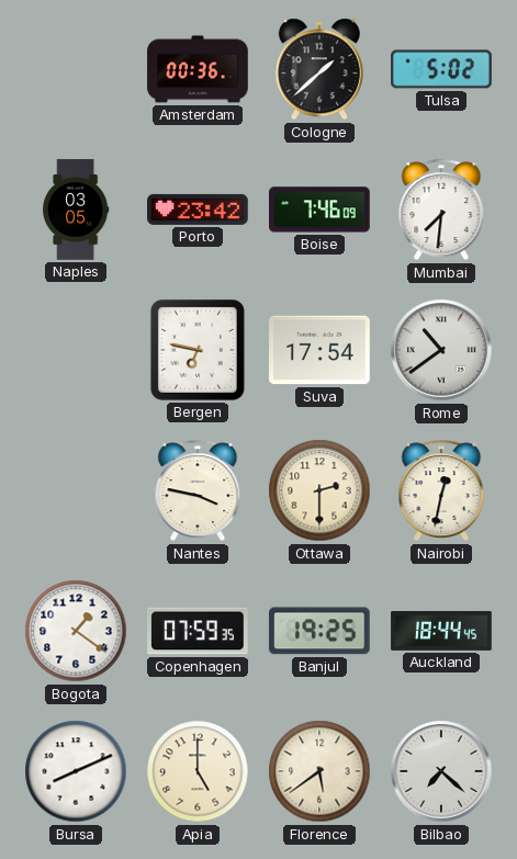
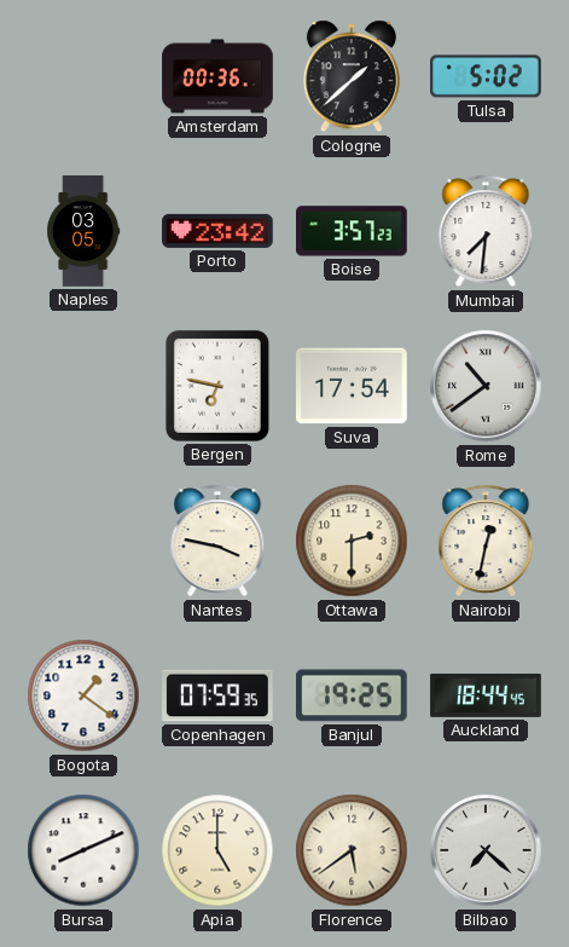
Boise: 7:46 -> 3:57 (353, 231)
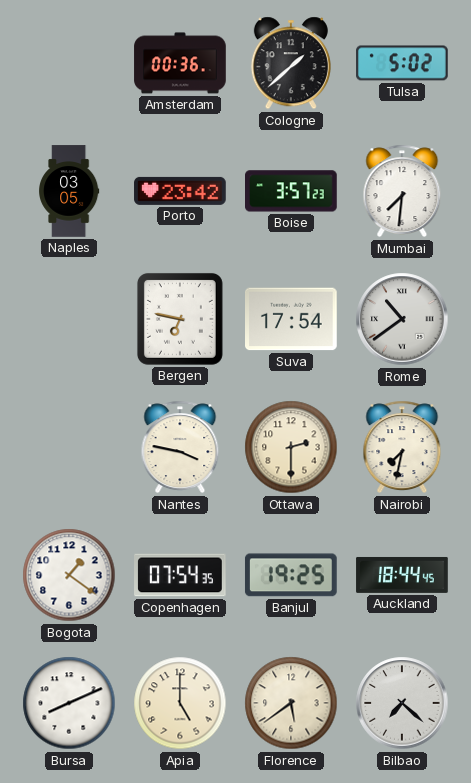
Nairobi: 12:32 -> 7:32 (402, 447)
Copenhagen: 07:59 -> 07:54 (180, 575)
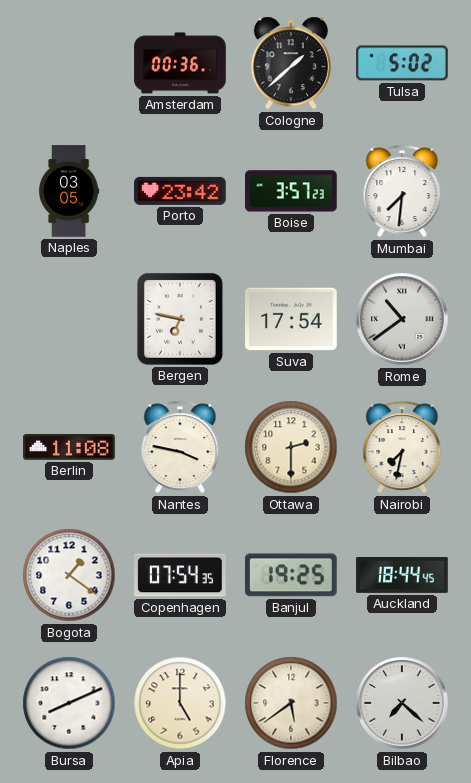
Berlin: none -> 11:08 (69, 447)
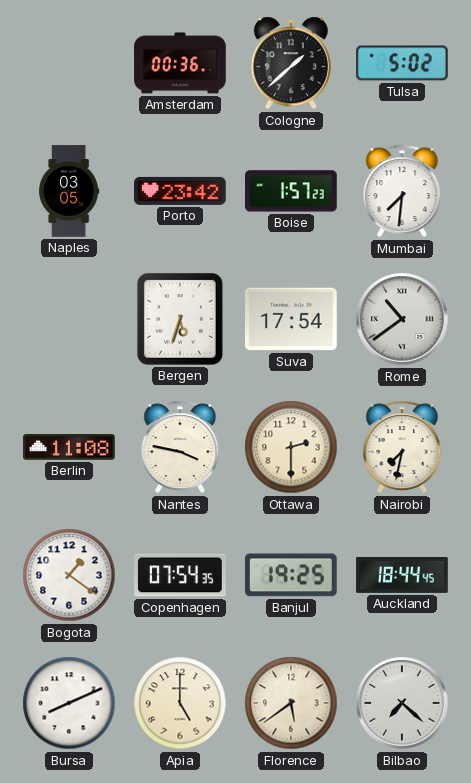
Boise: 3:57 -> 1:57 (292, 191)
Bergen: 6:47 -> 5:33 (180, 319)
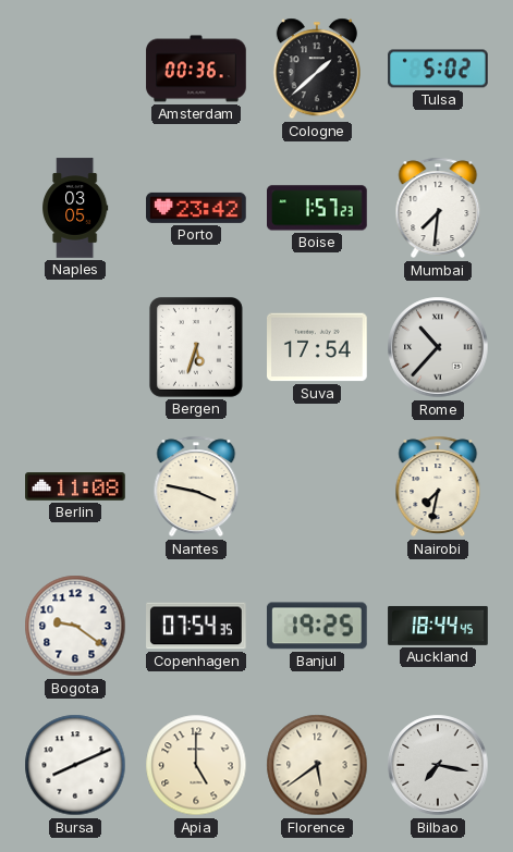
Rome: 10:39 -> 10:37 (438, 347)
Ottawa: 2:30 -> none (291, 447)
Bogota: 1:21 -> 9:21 (75, 626)
Bilbao: 7:22 -> 7:17 (438, 765)
